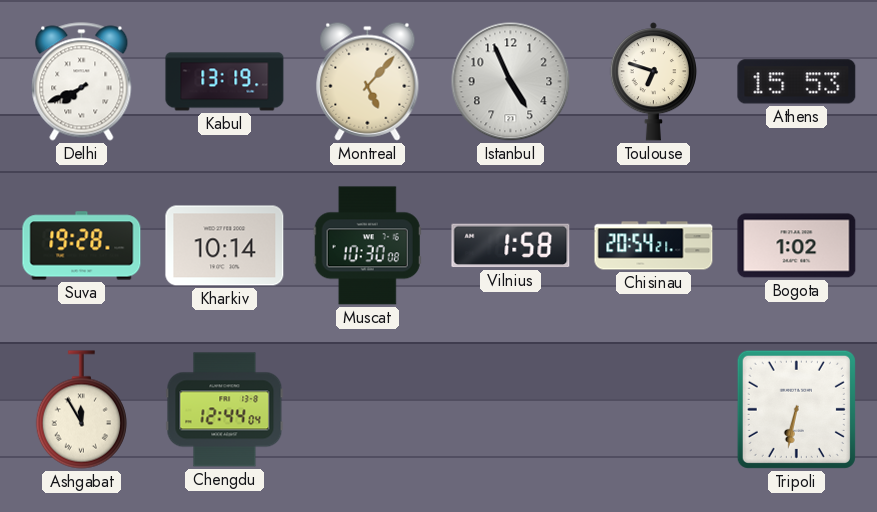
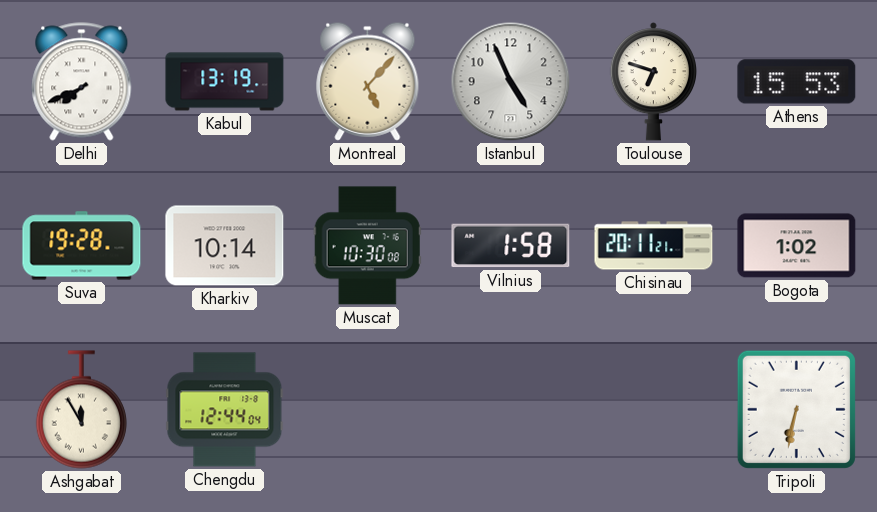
Chisinau: 20:54 -> 20:11 (654, 246)
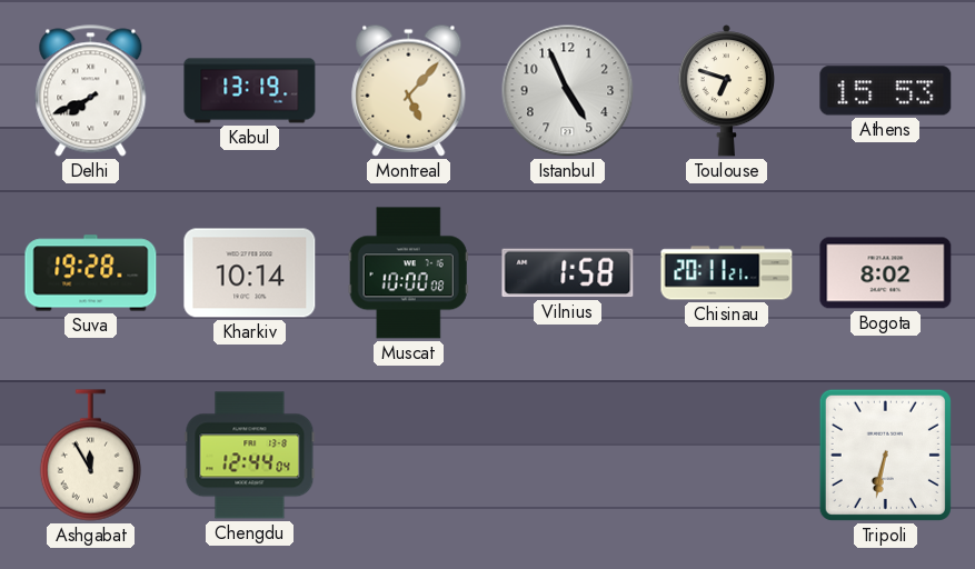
Muscat: 10:30 -> 10:00 (408, 273)
Bogota: 1:02 -> 8:02 (886, 273)
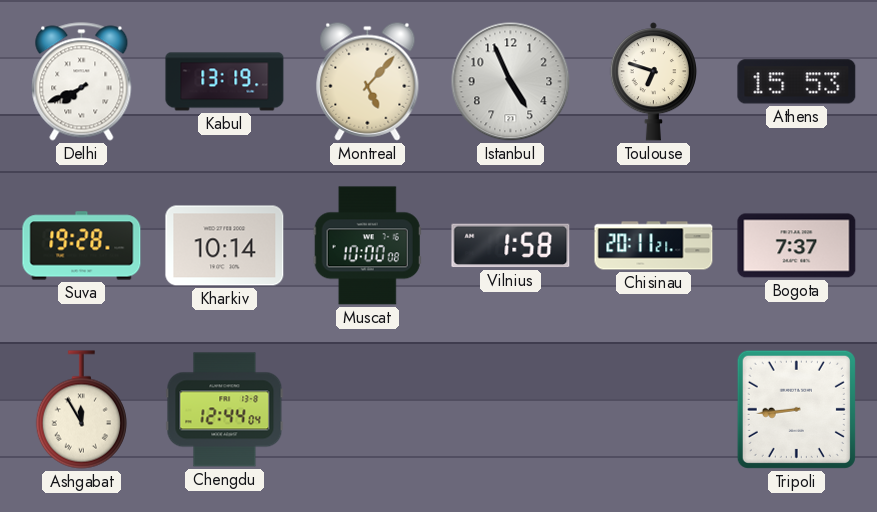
Bogota: 8:02 -> 7:37 (797, 246)
Tripoli: 6:32 -> 8:44 (796, 409)
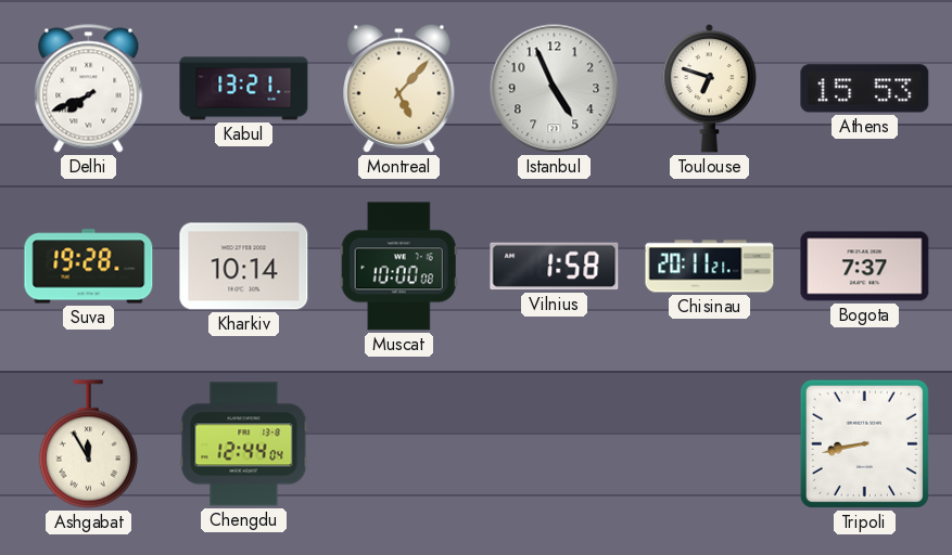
Kabul: 13:19 -> 13:21 (244, 89)
Tripoli: 8:44 -> 8:43 (864, 443)
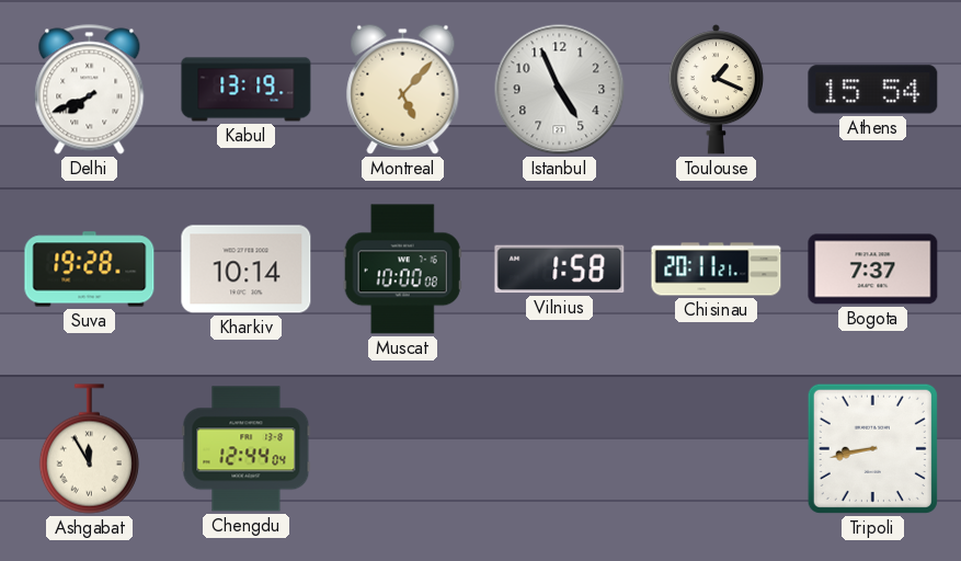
Kabul: 13:21 -> 13:19 (247, 90)
Toulouse: 6:48 -> 1:19 (716, 90)
Athens: 15:53 -> 15:54 (873, 90)
